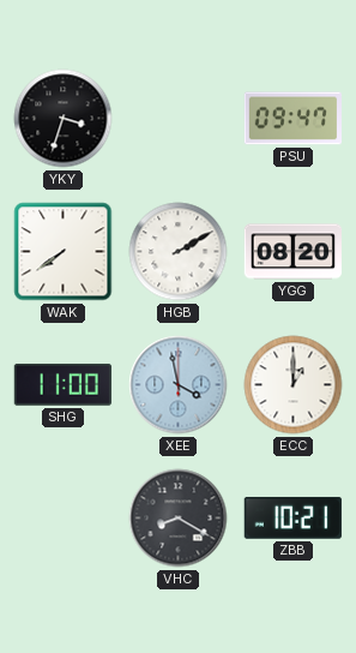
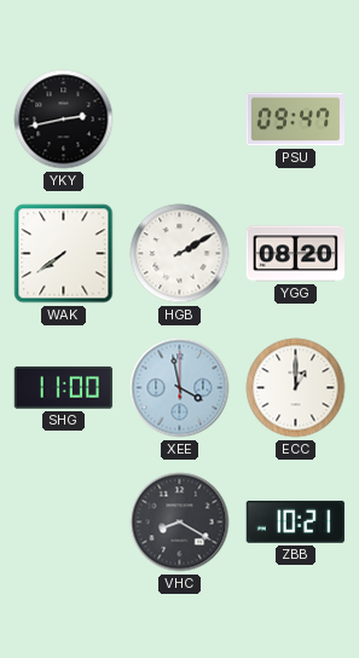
YKY: 3:33 -> 2:43 (64, 120)
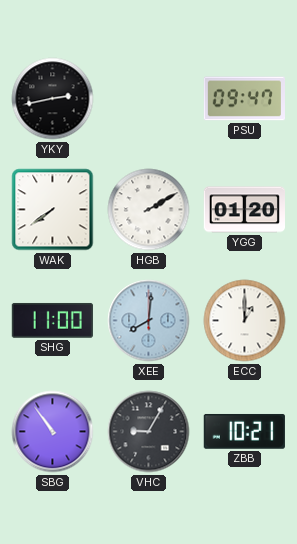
YGG: 08:20 -> 01:20 (244, 210)
XEE: 3:58 -> 8:01 (149, 321)
SBG: none -> 10:54 (53, 432)
VHC: 8:20 -> 9:05 (149, 432)
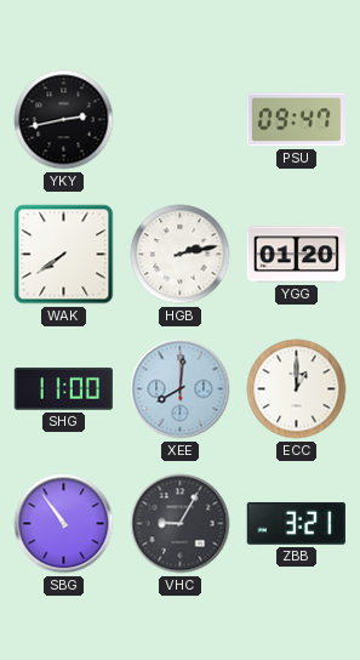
HGB: 2:10 -> 2:13 (181, 255)
ZBB: 10:21 -> 3:21 (296, 523)
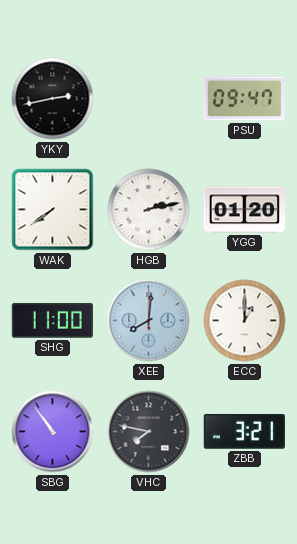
VHC: 9:05 -> 7:47 (149, 432)
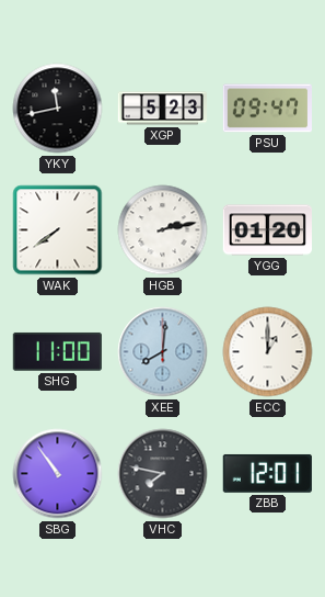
YKY: 2:43 -> 11:43 (58, 109)
XGP: none -> 5:23 (163, 109)
ZBB: 3:21 -> 12:01 (267, 473)
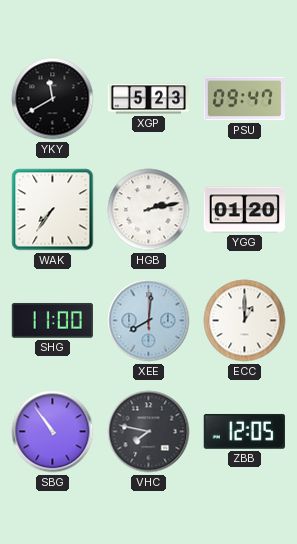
YKY: 11:43 -> 11:40 (53, 99)
WAK: 7:39 -> 7:36 (53, 210)
ZBB: 12:01 -> 12:05 (244, 431)
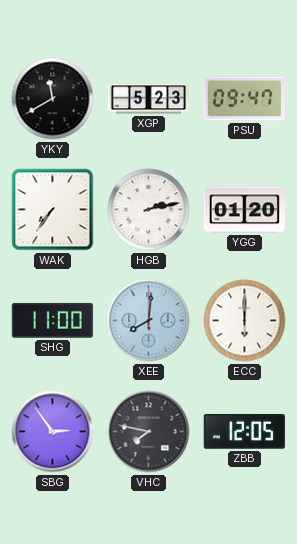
ECC: 1:00 -> 6:00 (245, 321)
SBG: 10:54 -> 2:54 (53, 432)
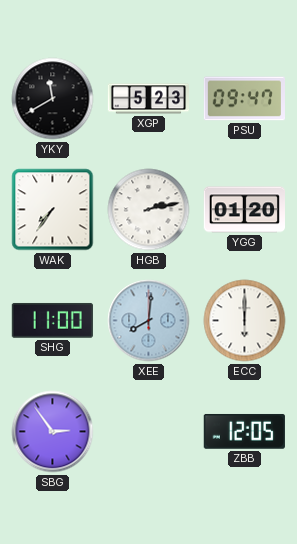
VHC: 7:47 -> none (149, 432)
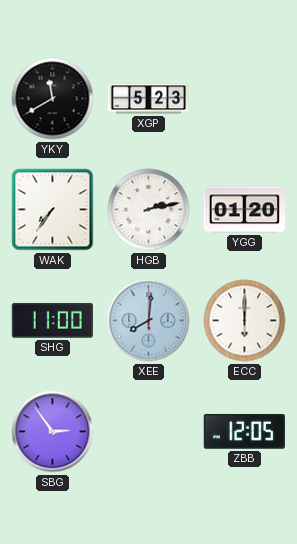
PSU: 09:47 -> none (244, 99)
